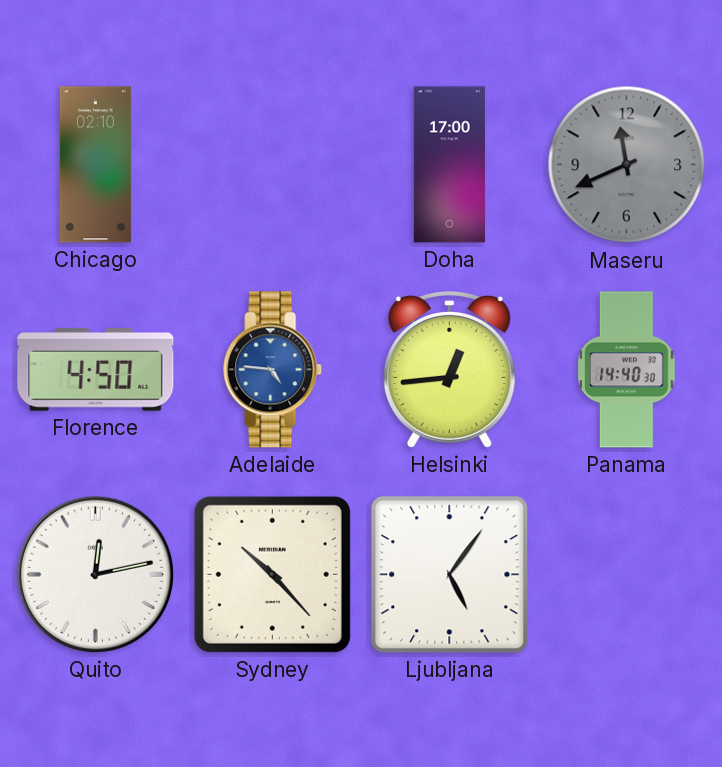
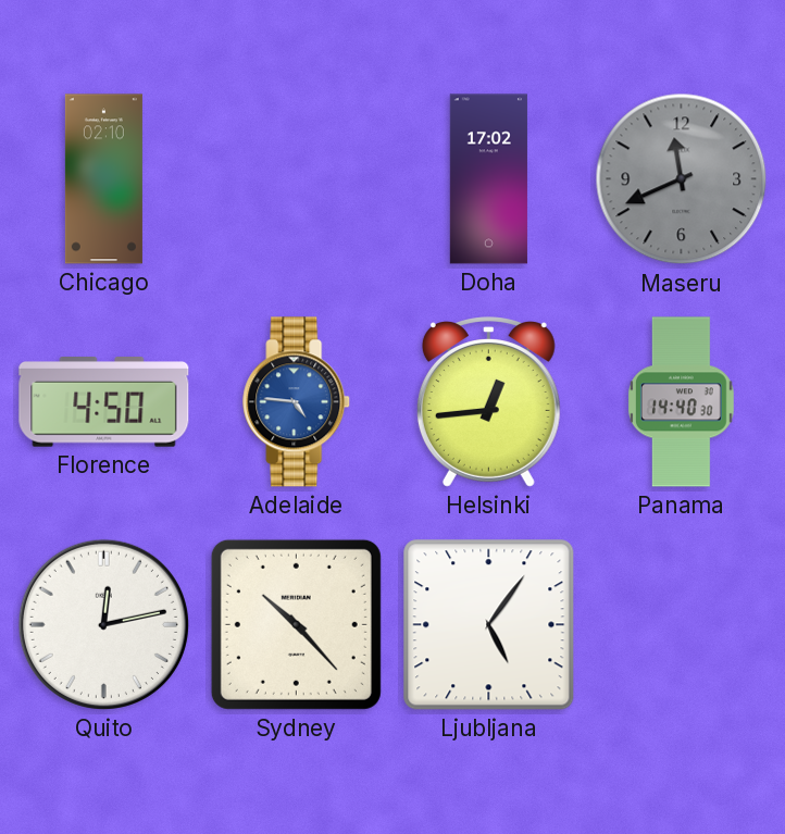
Doha: 17:00 -> 17:02 (488, 179)
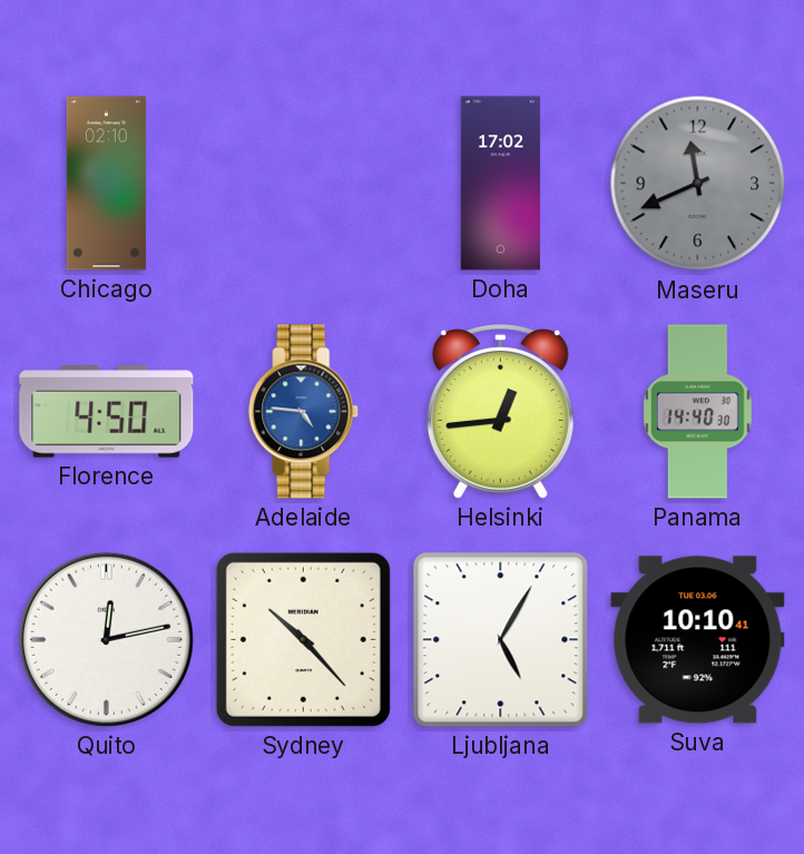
Ljubljana: 5:06 -> 5:05 (501, 640)
Suva: none -> 10:10 (698, 640)
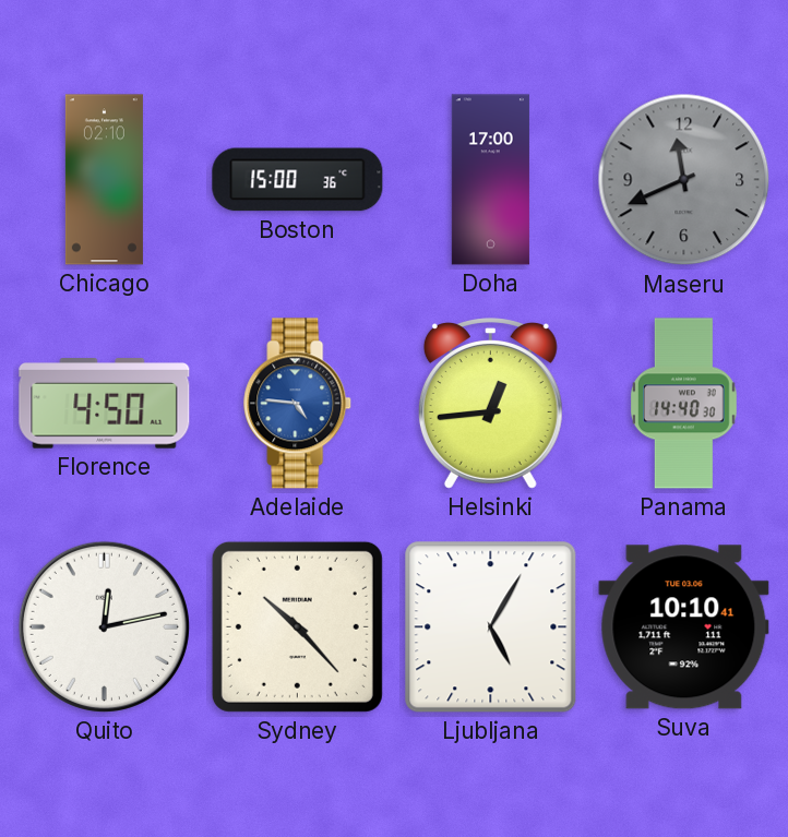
Boston: none -> 15:00 (298, 180)
Doha: 17:02 -> 17:00 (490, 180)
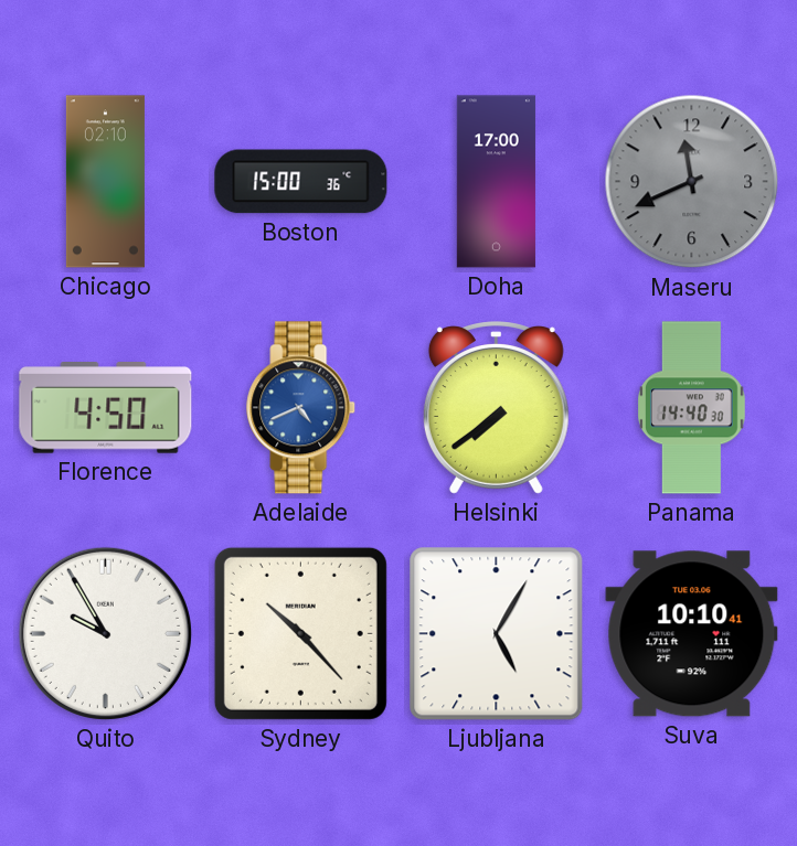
Adelaide: 4:46 -> 4:41 (301, 408)
Helsinki: 12:44 -> 7:39 (496, 408)
Quito: 12:13 -> 9:55 (105, 633)
